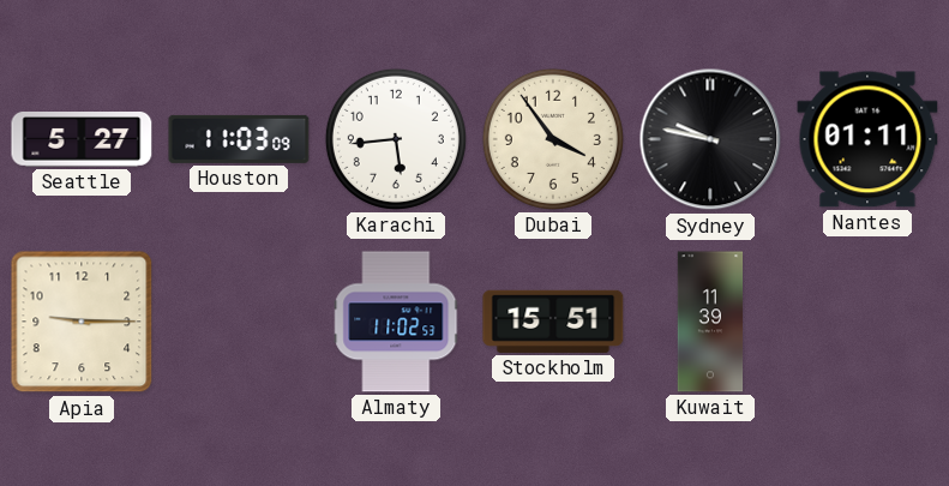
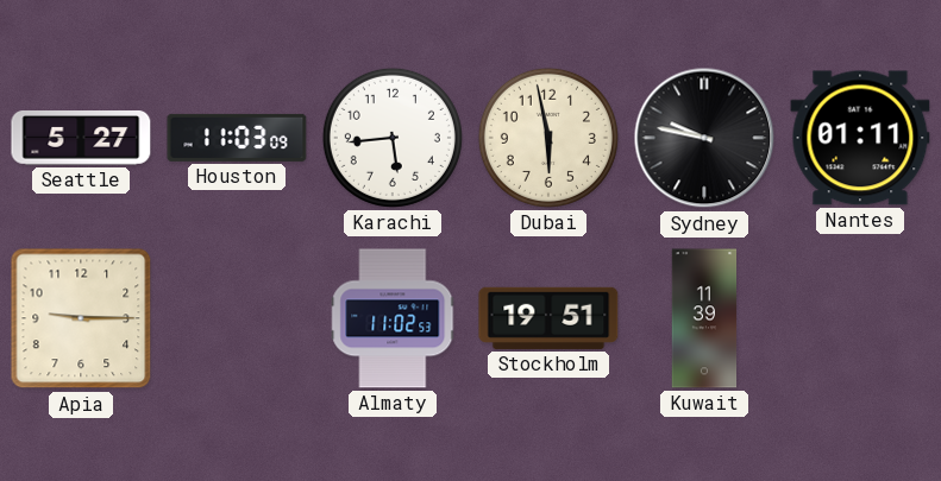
Dubai: 3:54 -> 5:58 (548, 138)
Stockholm: 15:51 -> 19:51 (548, 318)
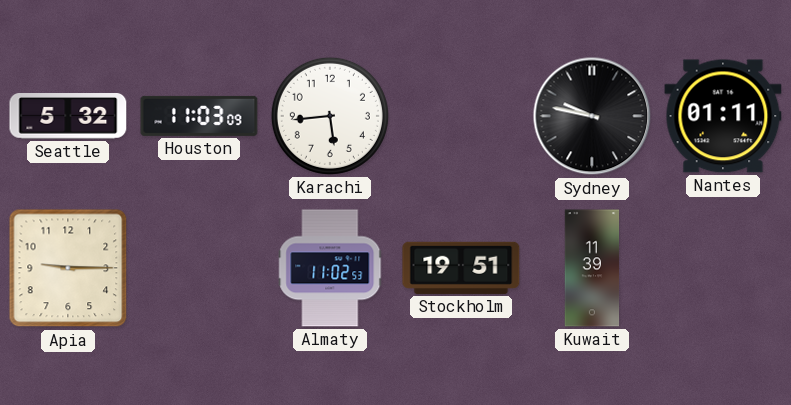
Seattle: 5:27 -> 5:32 (68, 116)
Dubai: 5:58 -> none (548, 138)
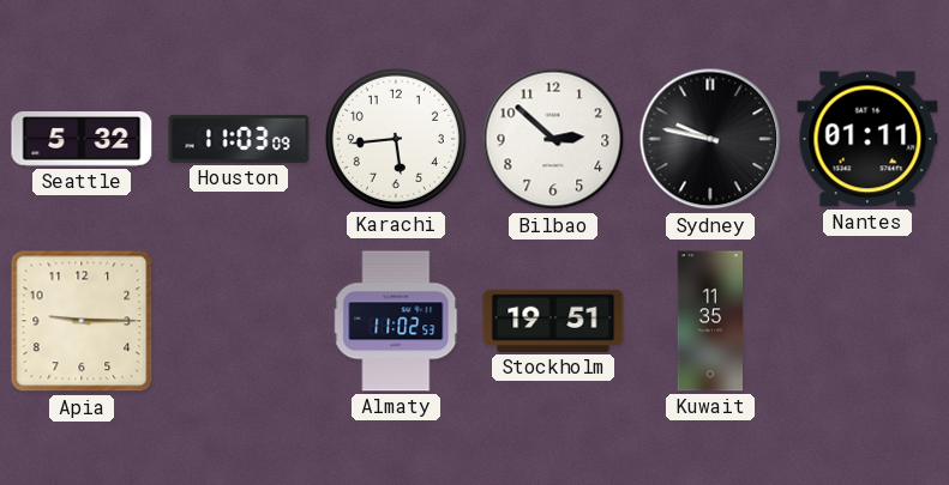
Bilbao: none -> 2:52 (553, 139)
Kuwait: 11:39 -> 11:35 (710, 321)
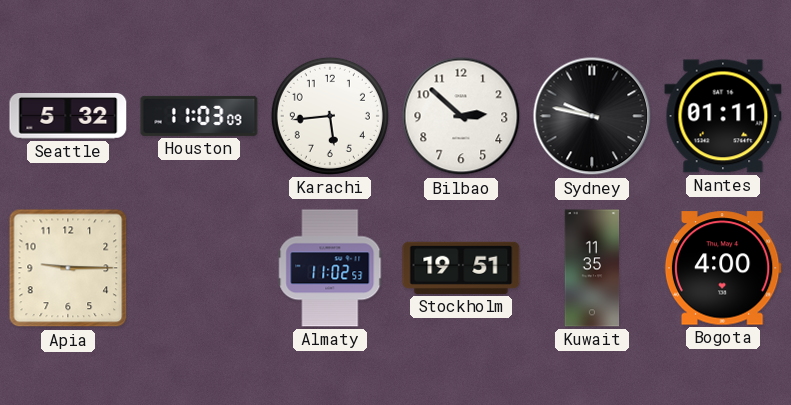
Bogota: none -> 4:00 (723, 268)
